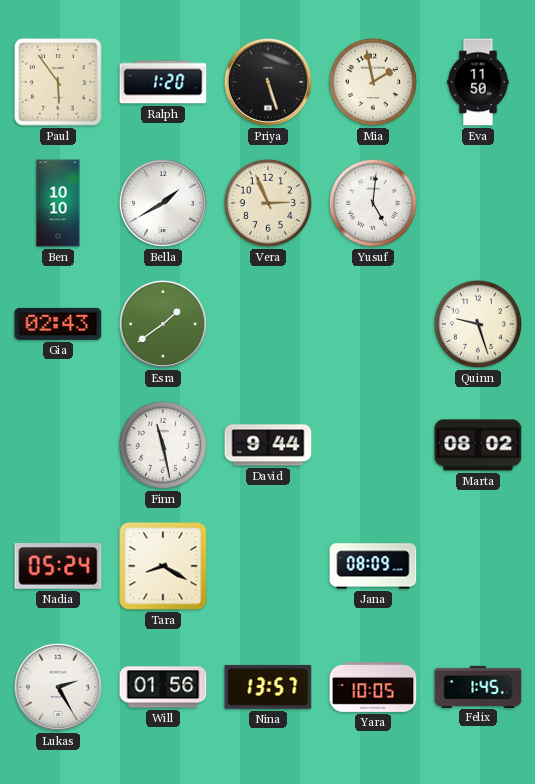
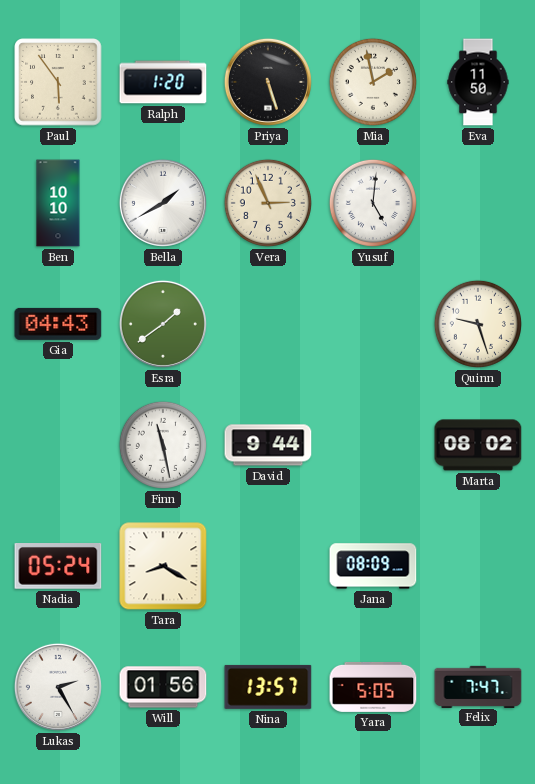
Gia: 02:43 -> 04:43 (58, 324)
Yara: 10:05 -> 5:05 (373, 687)
Felix: 1:45 -> 7:47 (478, 686)
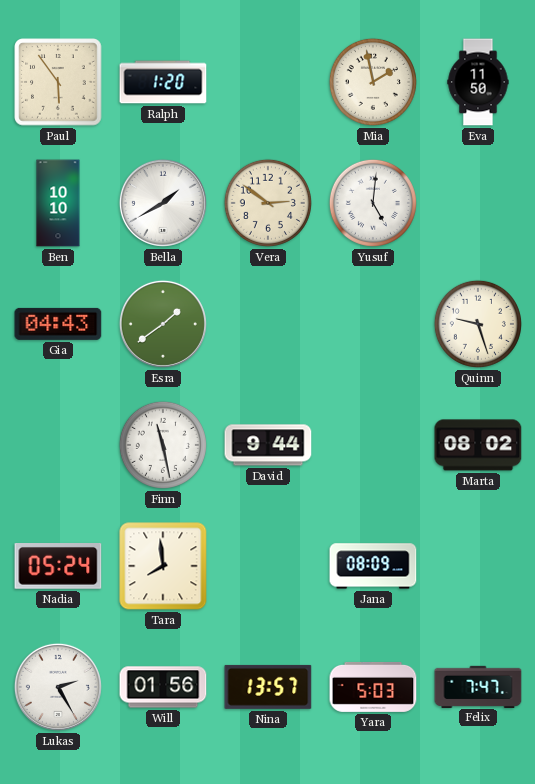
Priya: 5:27 -> none (268, 82)
Vera: 2:56 -> 2:51 (268, 203)
Tara: 8:20 -> 7:59 (163, 566)
Yara: 5:05 -> 5:03 (373, 687)
